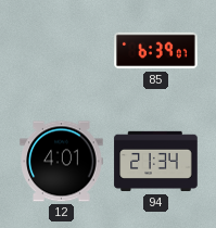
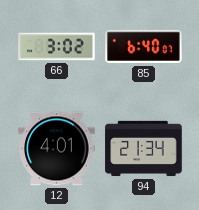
66: none -> 3:02 (57, 47)
85: 6:39 -> 6:40 (144, 47)
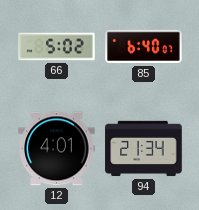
66: 3:02 -> 5:02 (57, 47)
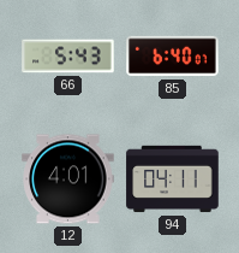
66: 5:02 -> 5:43 (68, 57)
94: 21:34 -> 04:11 (173, 180)
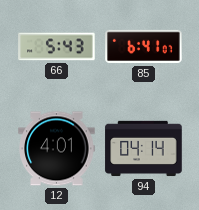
85: 6:40 -> 6:41 (144, 47)
94: 04:11 -> 04:14 (144, 149)
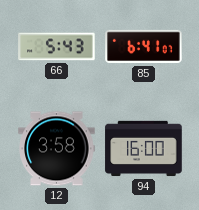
12: 4:01 -> 3:58 (57, 149)
94: 04:14 -> 16:00 (144, 149)
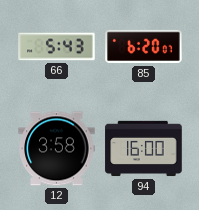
85: 6:41 -> 6:20 (144, 47)
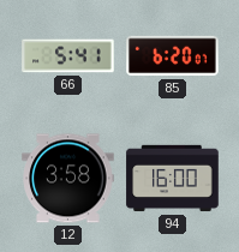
66: 5:43 -> 5:41 (68, 56)
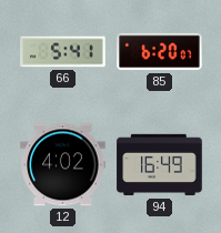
12: 3:58 -> 4:02 (63, 165)
94: 16:00 -> 16:49 (160, 165)
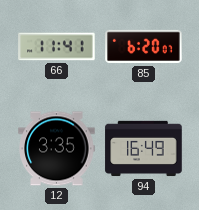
66: 5:41 -> 11:41 (57, 47)
12: 4:02 -> 3:35 (57, 149)
